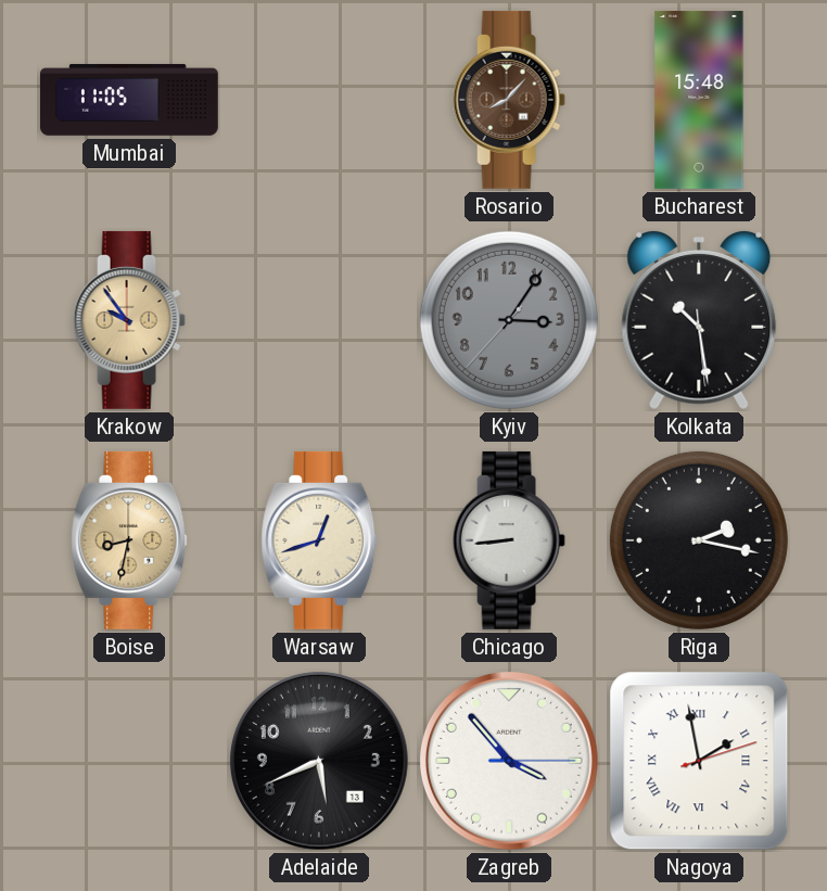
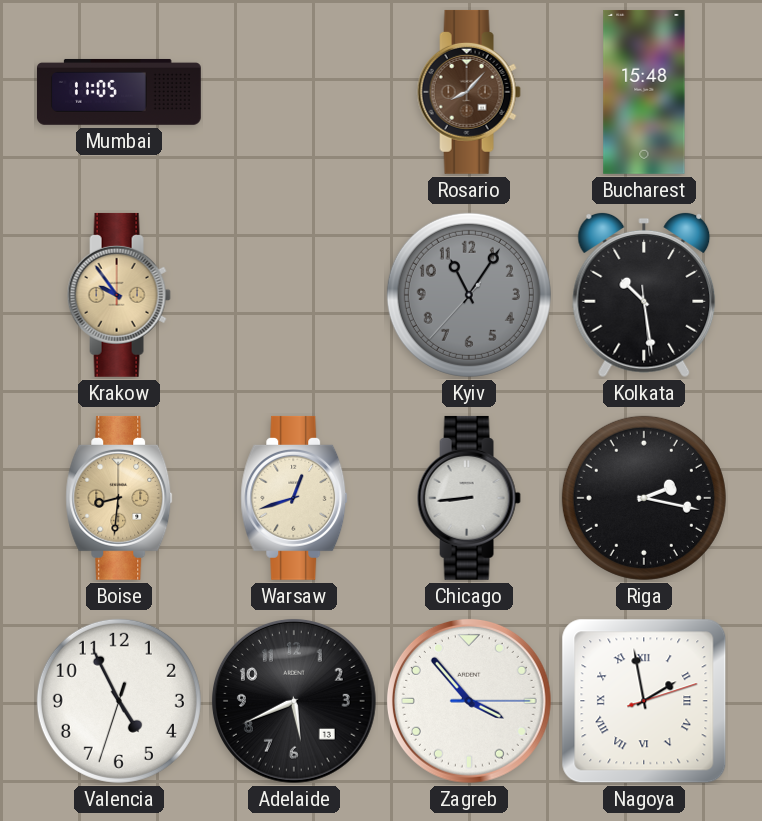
Kyiv: 3:05 -> 11:05 (469, 295)
Boise: 8:32 -> 8:31 (119, 498)
Valencia: none -> 4:55 (119, 701)
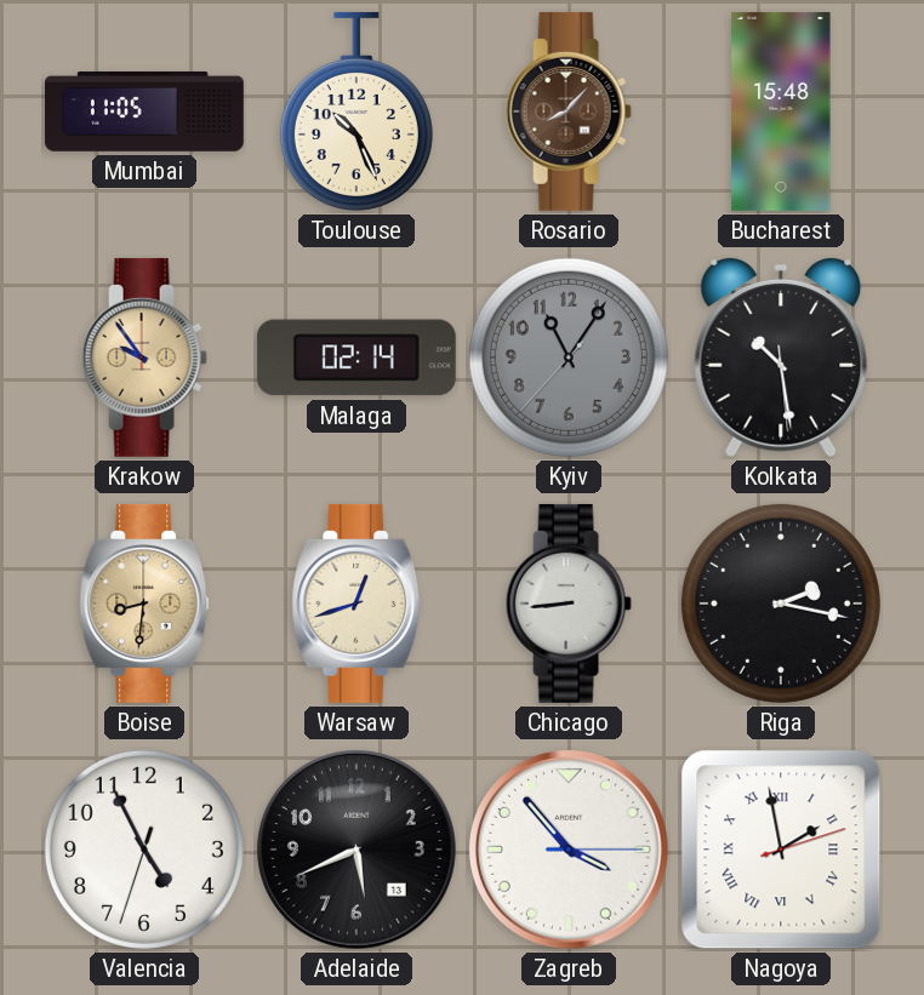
Toulouse: none -> 10:26 (357, 111)
Malaga: none -> 02:14 (357, 358)
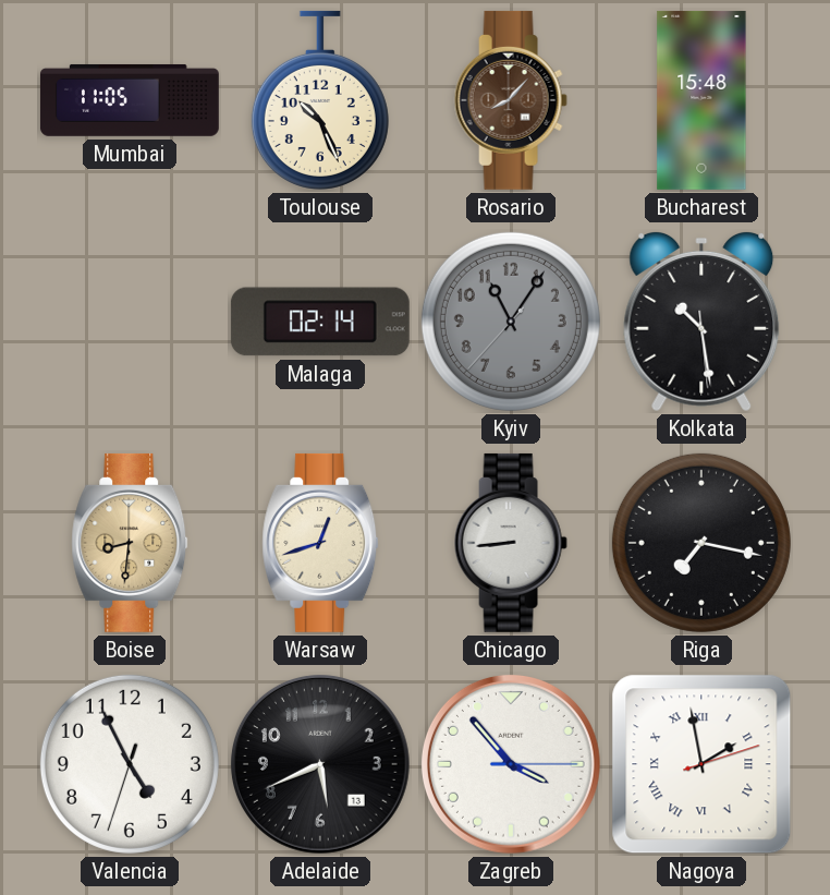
Krakow: 9:54 -> none (144, 358)
Riga: 2:17 -> 7:17 (701, 543)
